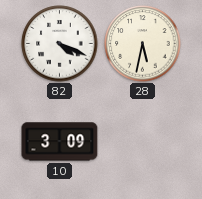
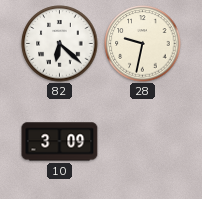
82: 4:19 -> 6:22 (60, 44)
28: 5:32 -> 9:32 (143, 44)
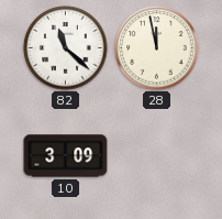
82: 6:22 -> 11:22 (66, 48)
28: 9:32 -> 11:58 (157, 48)
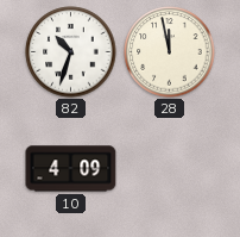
82: 11:22 -> 10:33 (71, 52)
10: 3:09 -> 4:09 (71, 169)
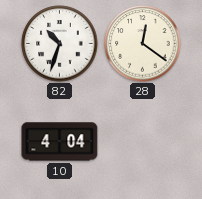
28: 11:58 -> 12:21 (143, 44)
10: 4:09 -> 4:04 (60, 142)
